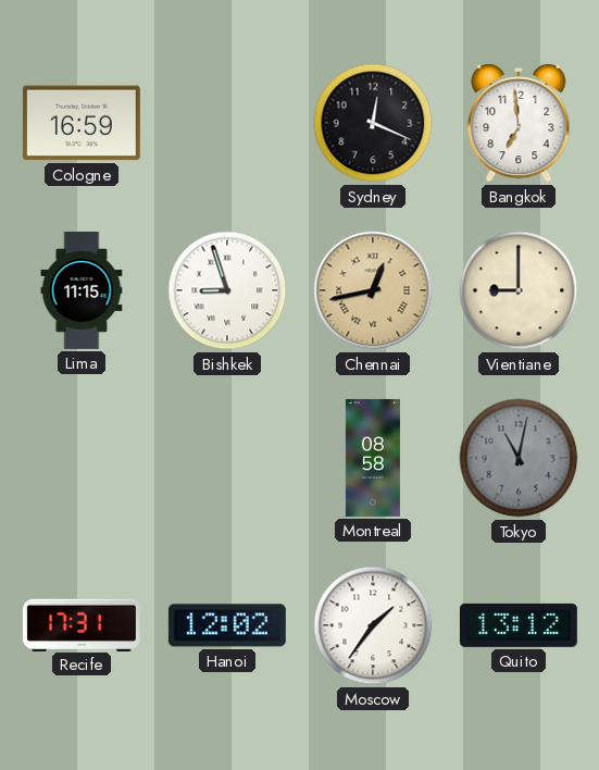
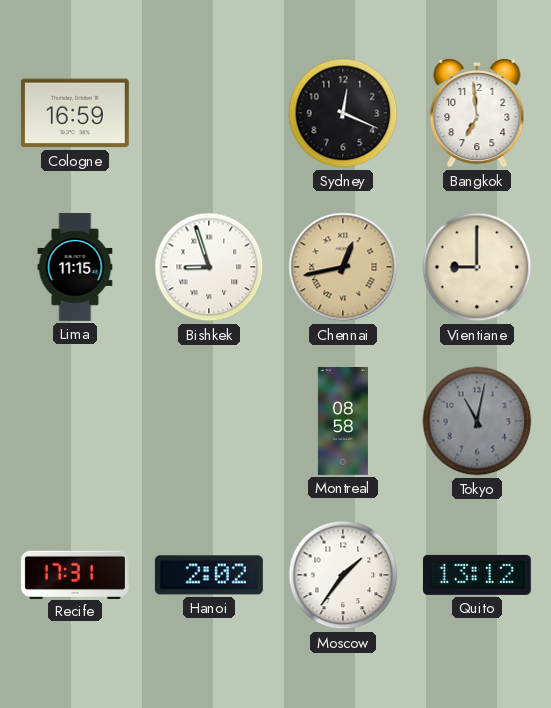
Hanoi: 12:02 -> 2:02 (209, 575)
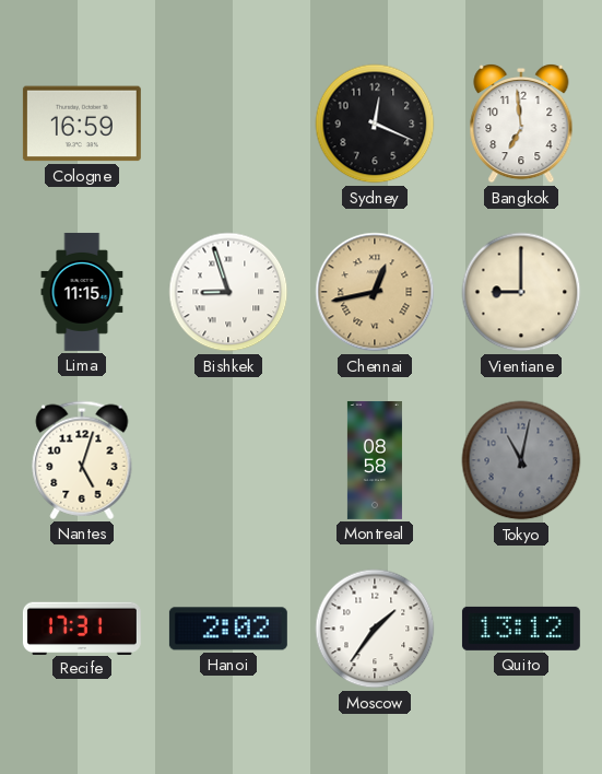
Nantes: none -> 5:03 (82, 460)
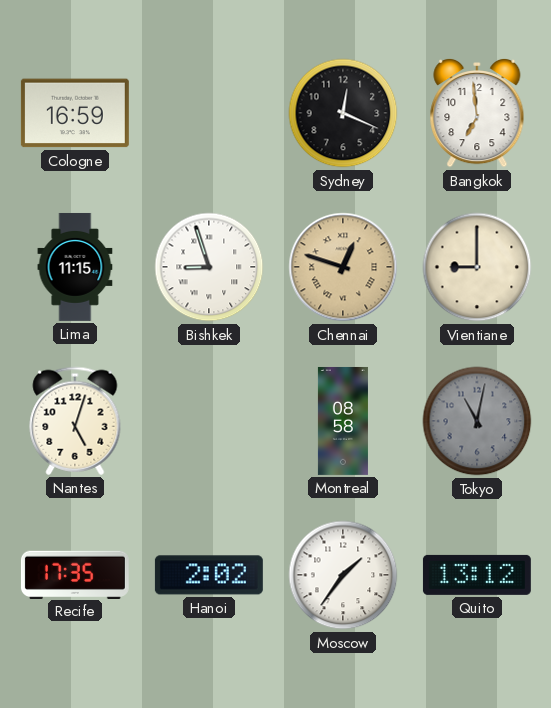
Chennai: 12:43 -> 12:48 (343, 267)
Recife: 17:31 -> 17:35 (75, 574)
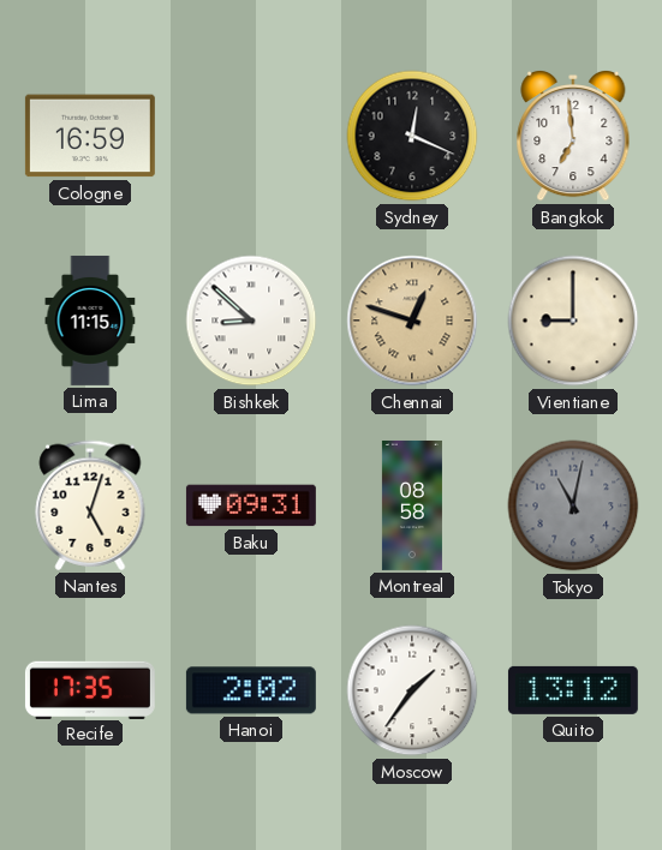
Bishkek: 8:57 -> 8:52 (251, 321)
Baku: none -> 09:31 (251, 505)
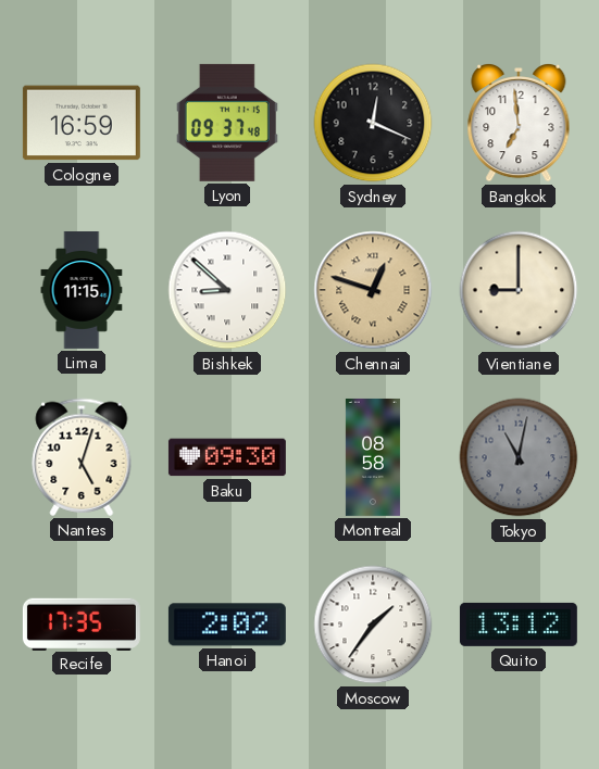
Lyon: none -> 09:37 (227, 123)
Baku: 09:31 -> 09:30 (227, 457)
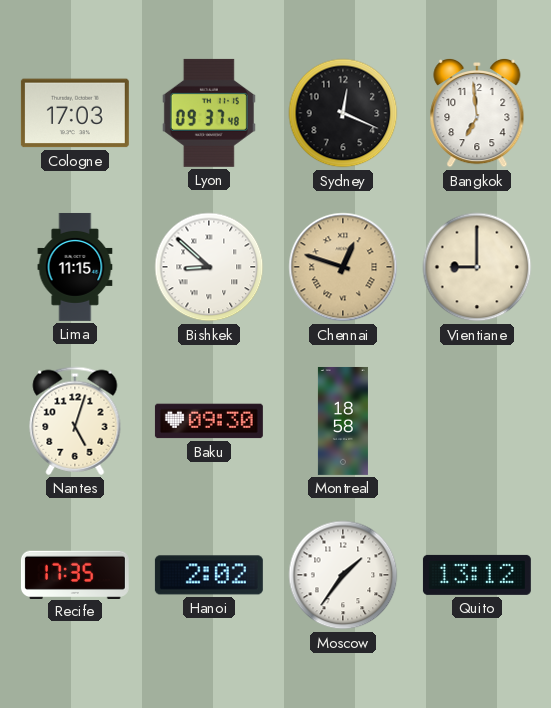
Cologne: 16:59 -> 17:03 (75, 113)
Montreal: 08:58 -> 18:58 (343, 421)
Tokyo: 11:02 -> none (519, 457)
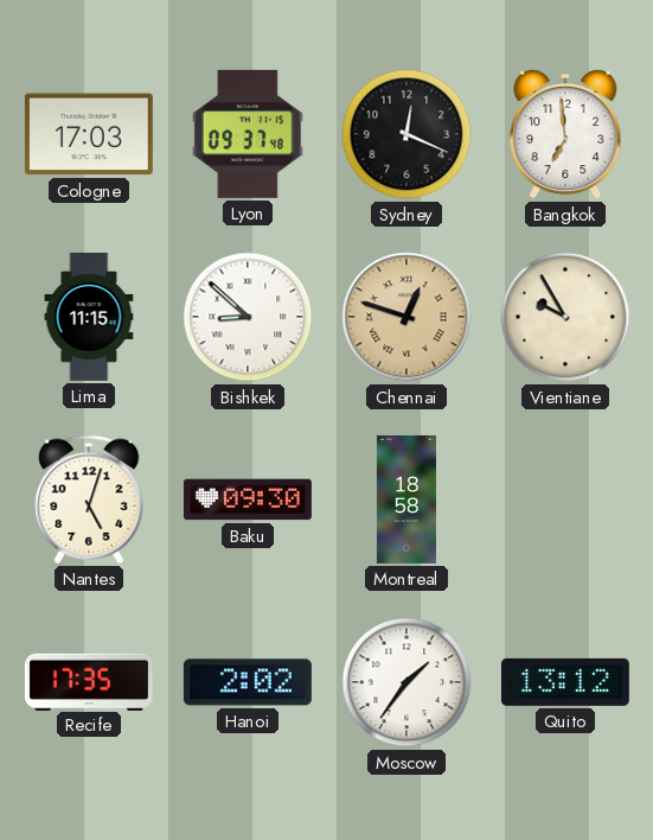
Vientiane: 9:00 -> 9:55 (565, 317)
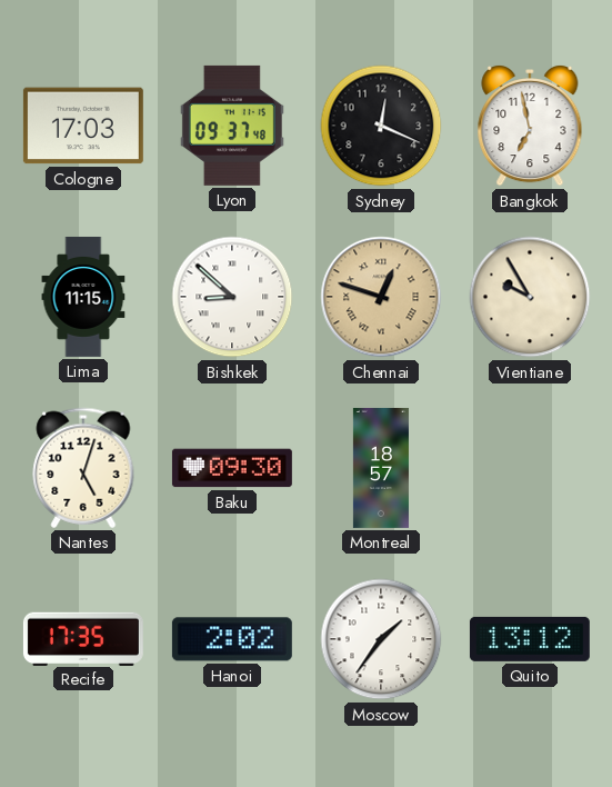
Bangkok: 6:59 -> 6:58 (530, 126)
Montreal: 18:58 -> 18:57 (381, 468)
